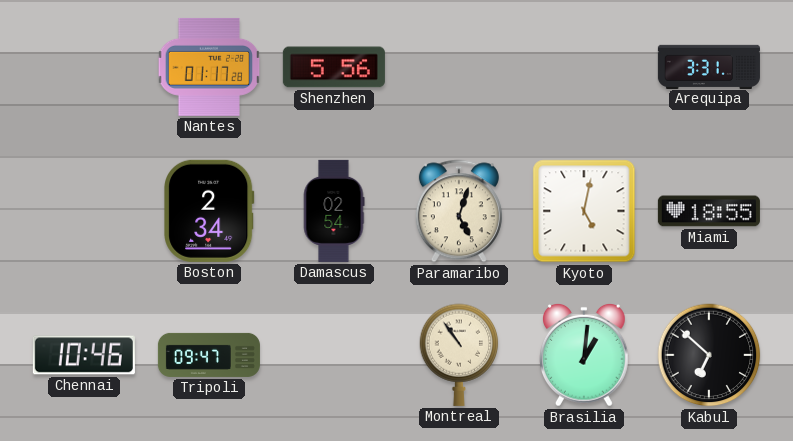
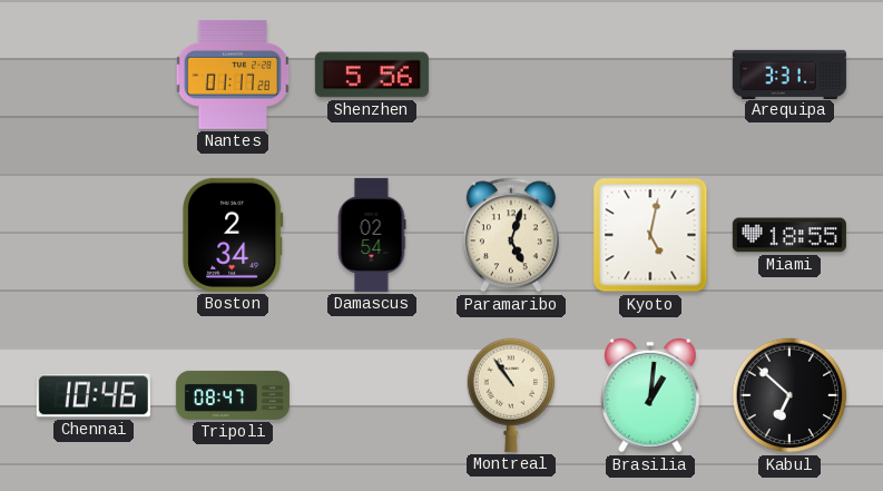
Tripoli: 09:47 -> 08:47 (233, 395)
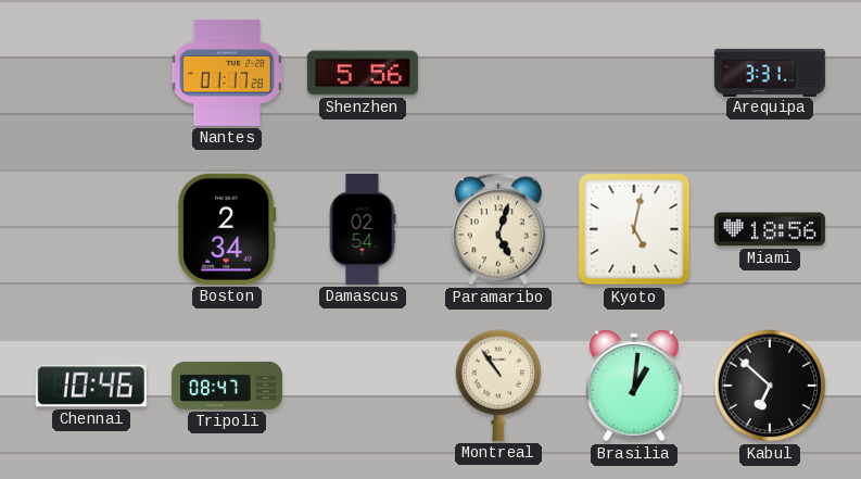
Miami: 18:55 -> 18:56 (770, 229)
